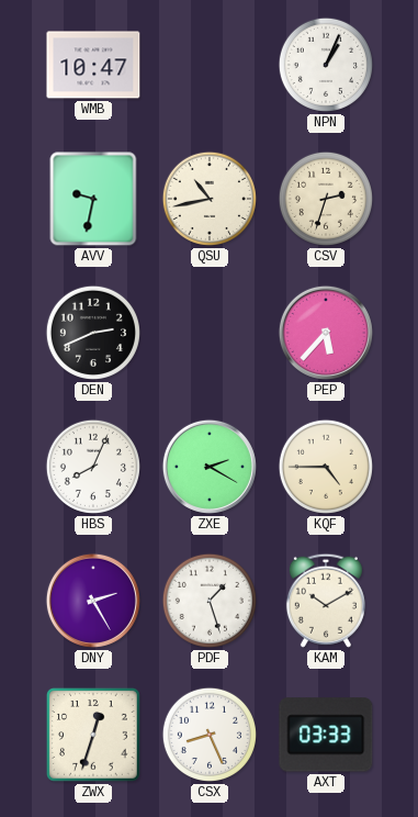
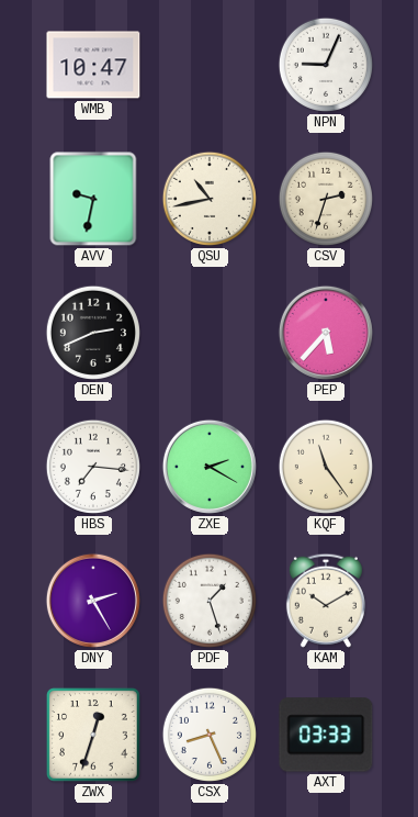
NPN: 1:04 -> 9:04 (326, 65)
HBS: 8:04 -> 7:16 (93, 467)
KQF: 4:45 -> 11:24 (326, 467)
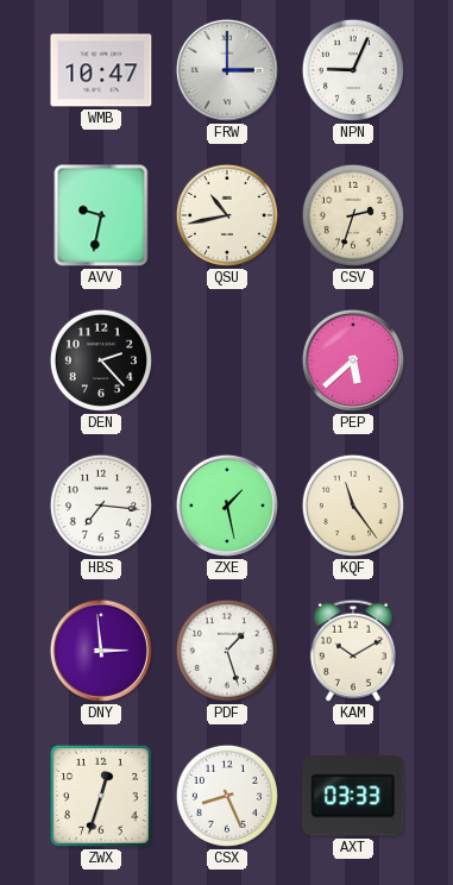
FRW: none -> 3:00 (227, 70)
DEN: 2:41 -> 2:23 (101, 360)
PEP: 5:37 -> 5:38 (353, 360)
ZXE: 2:20 -> 1:28 (227, 506)
DNY: 2:25 -> 2:59 (101, 651)
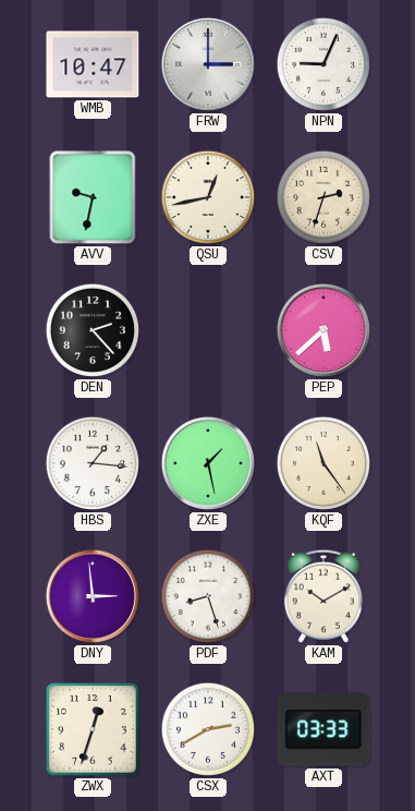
QSU: 10:43 -> 12:43 (208, 197)
HBS: 7:16 -> 1:16 (93, 463)
PDF: 1:27 -> 8:27 (208, 596)
CSX: 8:26 -> 2:40 (208, 729)
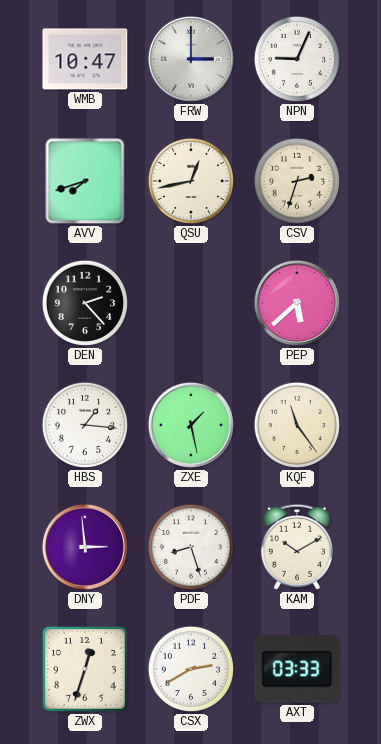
AVV: 9:32 -> 7:42 (85, 181)
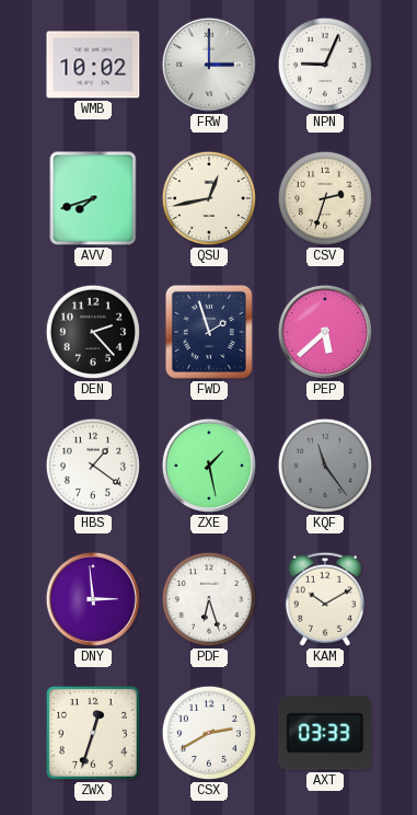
WMB: 10:47 -> 10:02 (93, 65)
FWD: none -> 1:57 (209, 332)
HBS: 1:16 -> 1:21 (93, 466)
KQF dial: cream -> grey (325, 466)
PDF: 8:27 -> 6:27 (209, 599)
